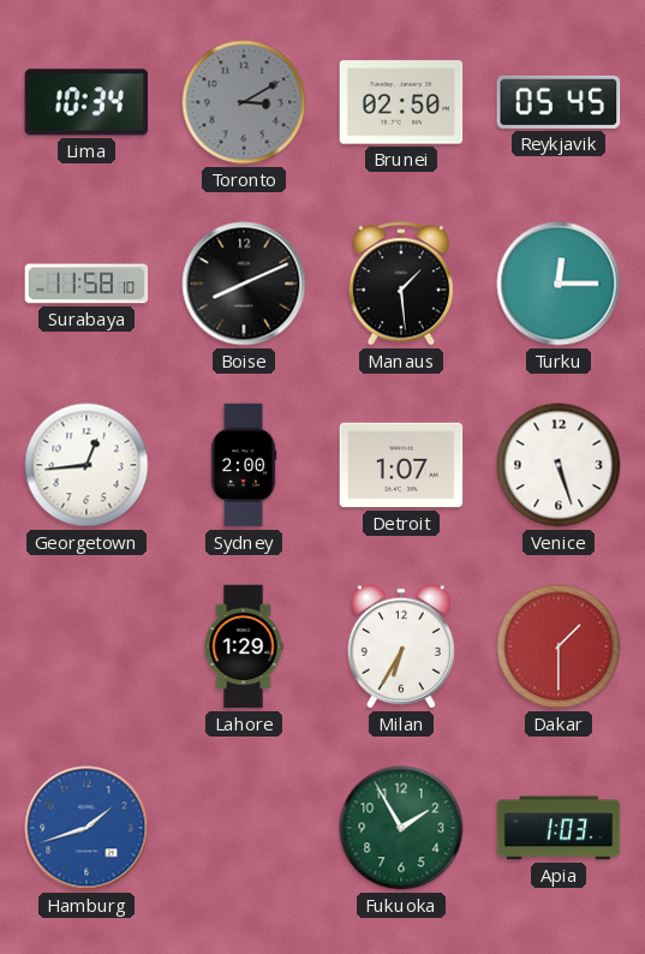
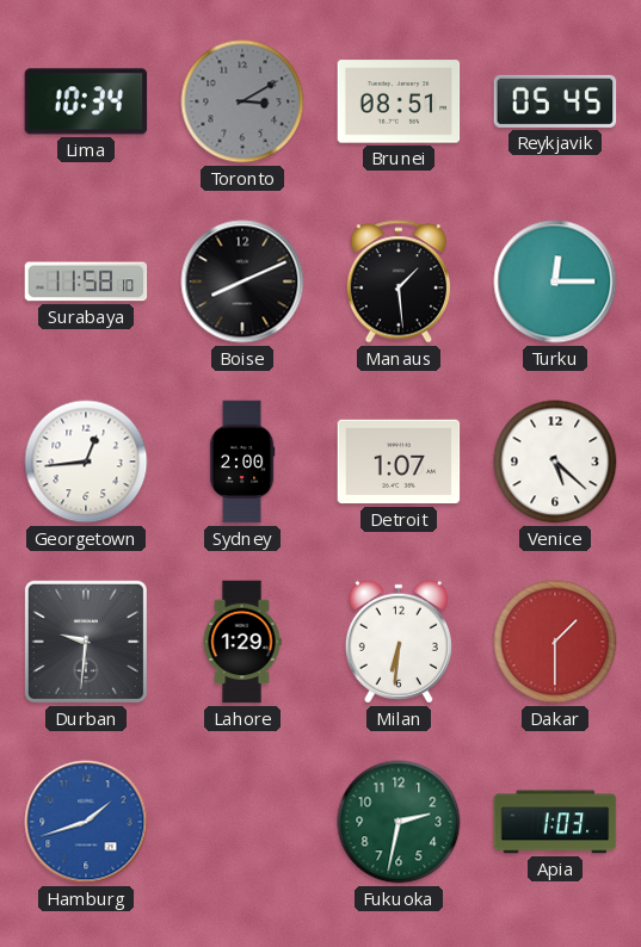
Brunei: 02:50 -> 08:51 (399, 101)
Venice: 5:27 -> 5:22 (555, 462)
Durban: none -> 9:31 (86, 642)
Milan: 6:35 -> 6:31 (399, 642)
Fukuoka: 1:55 -> 2:32 (399, 822)
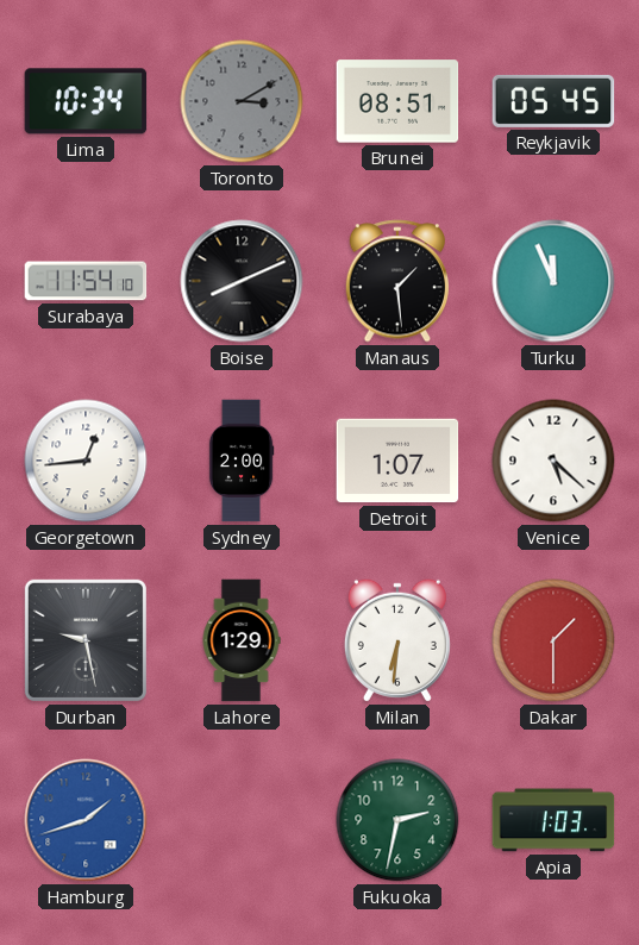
Surabaya: 11:58 -> 11:54 (86, 281)
Turku: 12:15 -> 11:56 (553, 281)
Durban: 9:31 -> 9:28 (86, 640)
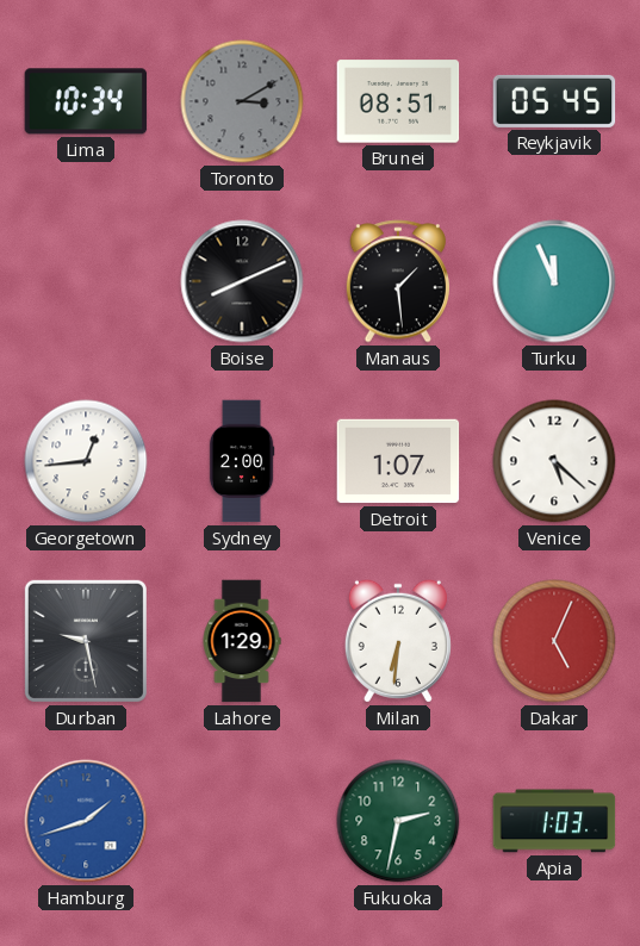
Surabaya: 11:54 -> none (86, 281)
Dakar: 1:30 -> 5:04 (554, 641)
